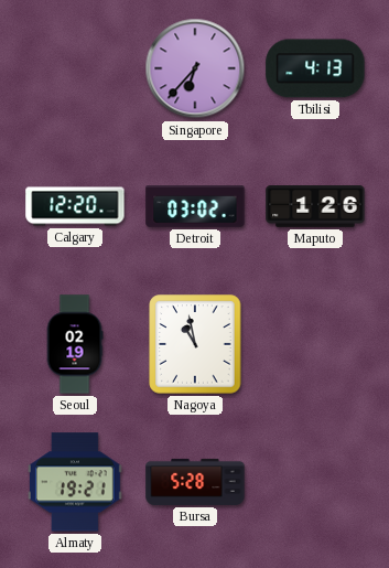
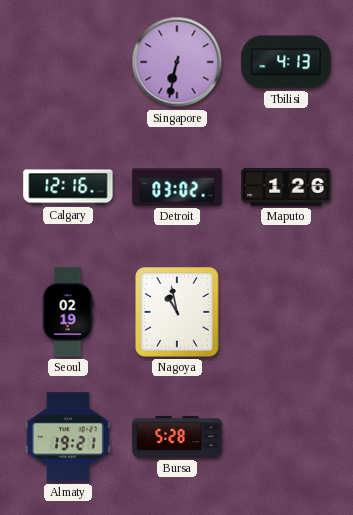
Singapore: 6:37 -> 6:32 (177, 62)
Calgary: 12:20 -> 12:16 (68, 187)
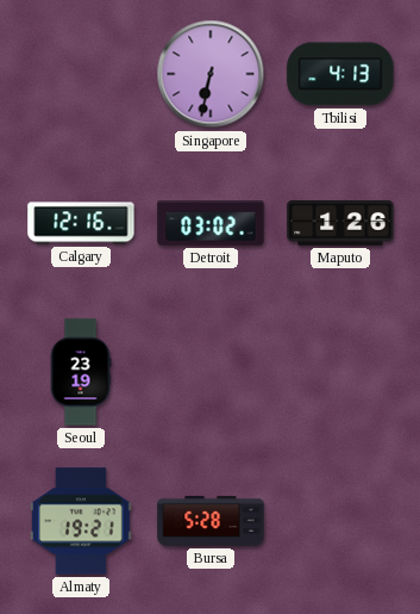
Seoul: 02:19 -> 23:19 (81, 372)
Nagoya: 10:58 -> none (177, 312)
